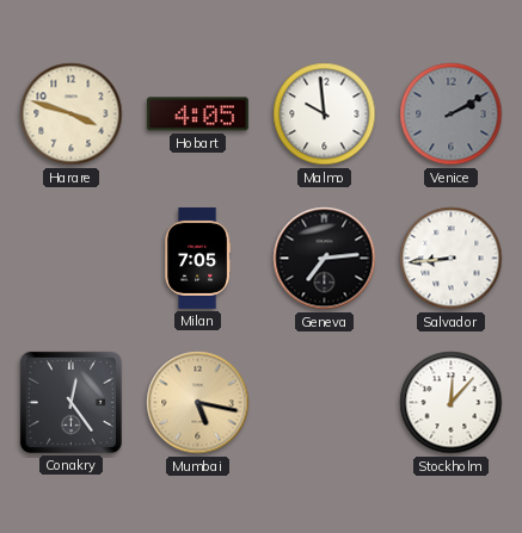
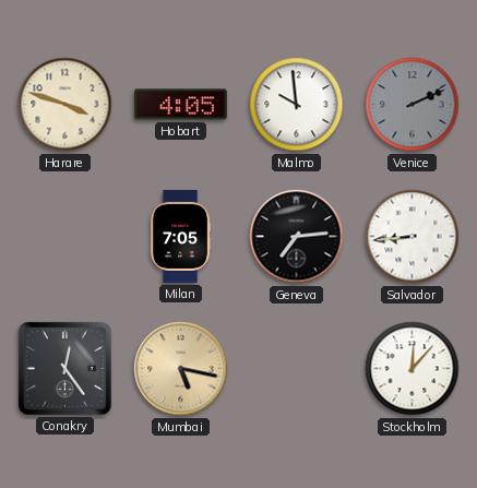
Venice: 2:10 -> 2:11 (413, 105)
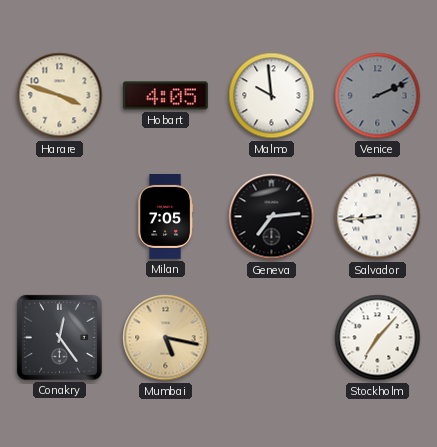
Stockholm: 12:07 -> 7:07 (378, 338)
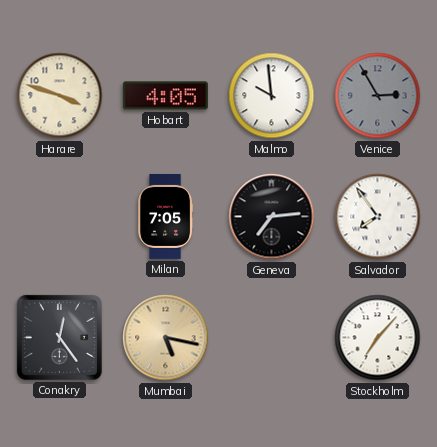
Venice: 2:11 -> 2:55 (378, 96)
Salvador: 8:44 -> 7:54 (378, 217)
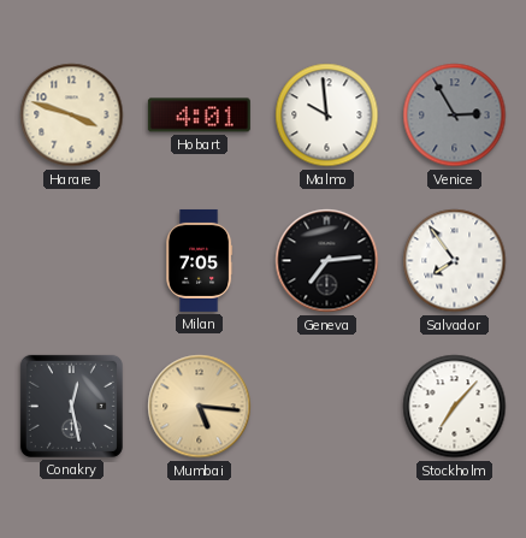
Hobart: 4:05 -> 4:01 (199, 116)
Conakry: 12:24 -> 12:28 (71, 406)
Mumbai: 5:17 -> 5:16 (200, 407)
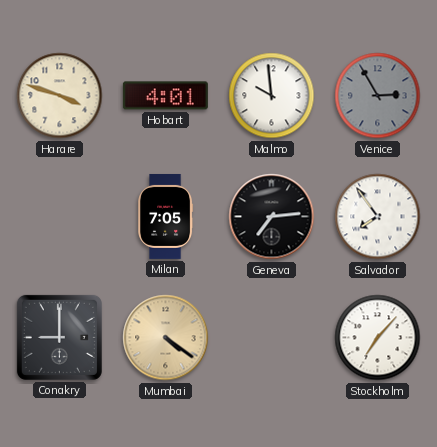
Conakry: 12:28 -> 9:00 (59, 337)
Mumbai: 5:16 -> 4:21 (166, 338)
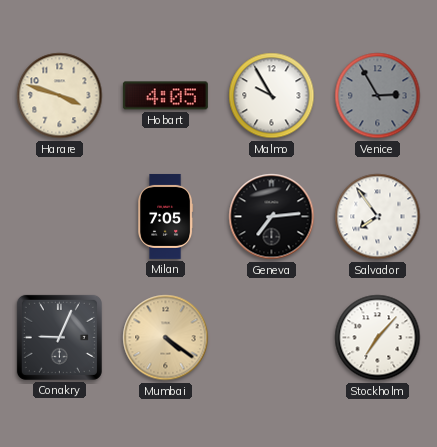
Hobart: 4:01 -> 4:05 (165, 96)
Malmo: 9:59 -> 9:55 (272, 96)
Conakry: 9:00 -> 9:04 (59, 337)
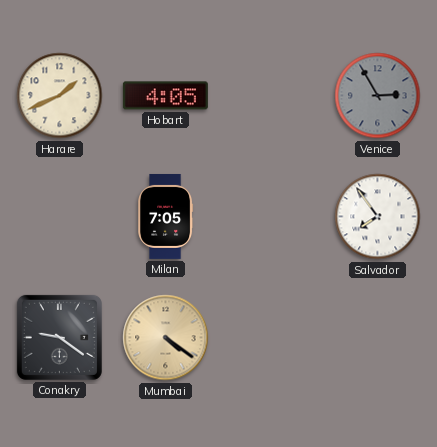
Harare: 3:48 -> 1:41 (60, 96)
Malmo: 9:55 -> none (272, 96)
Geneva: 7:14 -> none (272, 217)
Conakry: 9:04 -> 9:21 (59, 337)
Stockholm: 7:07 -> none (378, 338)
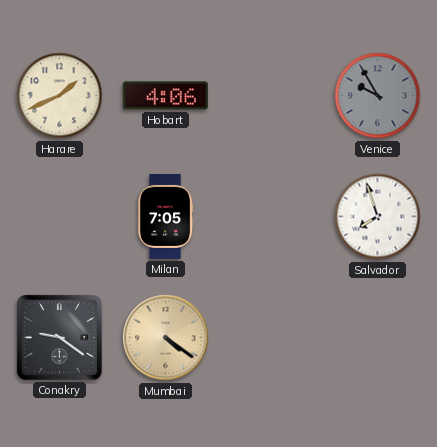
Hobart: 4:05 -> 4:06 (165, 96)
Venice: 2:55 -> 9:55 (378, 96)
Salvador: 7:54 -> 7:57 (378, 217)
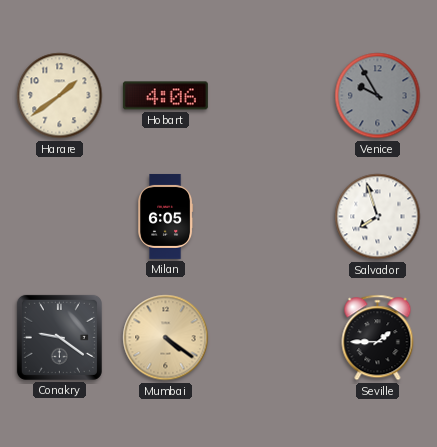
Harare: 1:41 -> 1:39 (60, 96)
Milan: 7:05 -> 6:05 (166, 216)
Seville: none -> 1:45 (378, 338)
